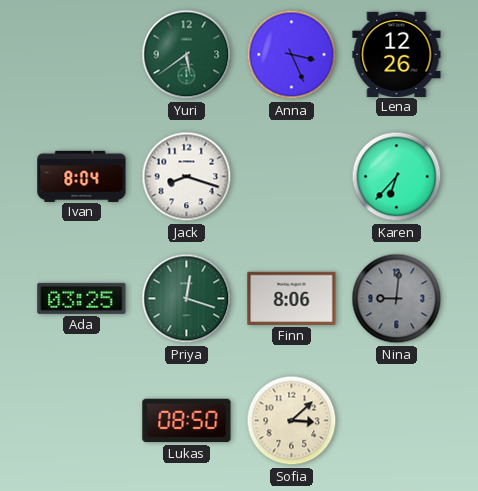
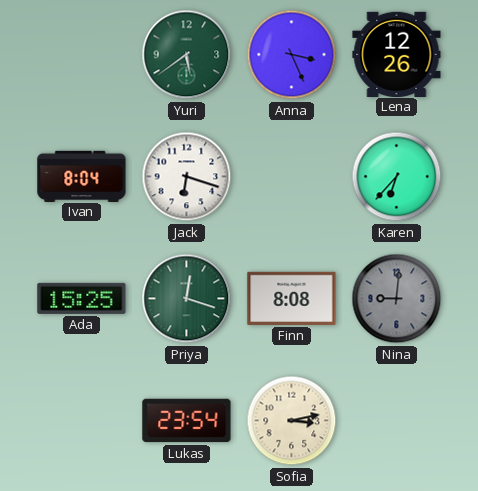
Jack: 8:18 -> 6:18 (187, 177)
Ada: 03:25 -> 15:25 (82, 298)
Finn: 8:06 -> 8:08 (292, 298)
Lukas: 08:50 -> 23:54 (187, 421)
Sofia: 3:08 -> 3:13 (292, 421)
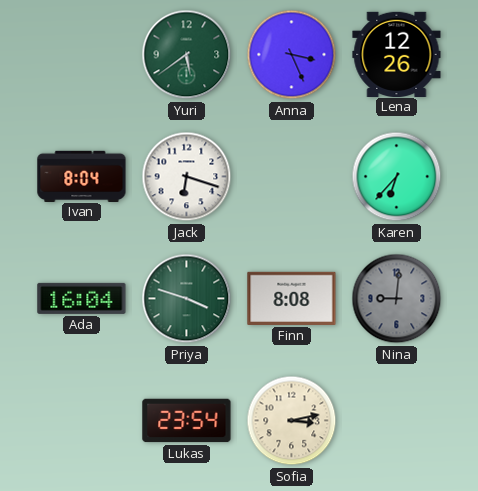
Ada: 15:25 -> 16:04 (82, 298)
Priya: 12:18 -> 3:48 (187, 299)
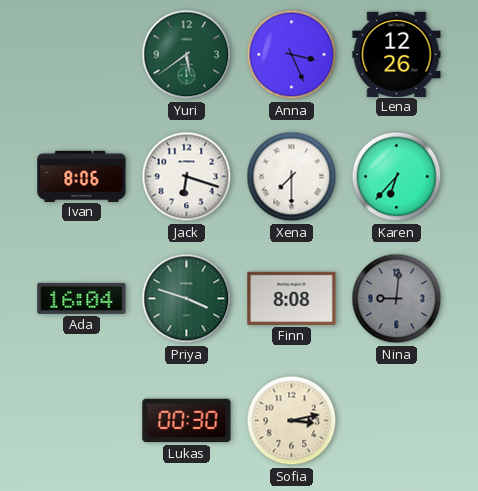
Ivan: 8:04 -> 8:06 (82, 176)
Xena: none -> 7:30 (292, 177)
Lukas: 23:54 -> 00:30 (187, 421)
